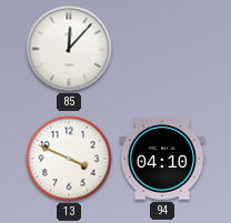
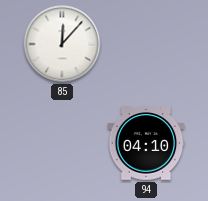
13: 3:49 -> none (69, 159)
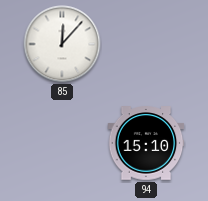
94: 04:10 -> 15:10 (146, 143)
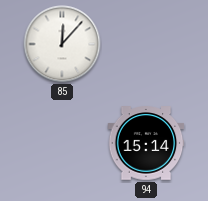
94: 15:10 -> 15:14 (146, 143)
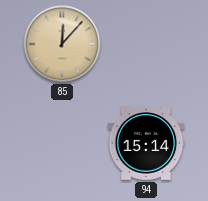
85 dial: white -> champagne (62, 44)
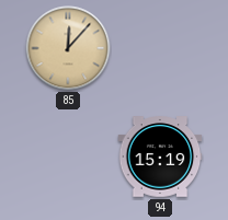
94: 15:14 -> 15:19 (160, 157)
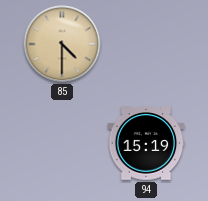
85: 12:07 -> 4:30 (62, 44)
